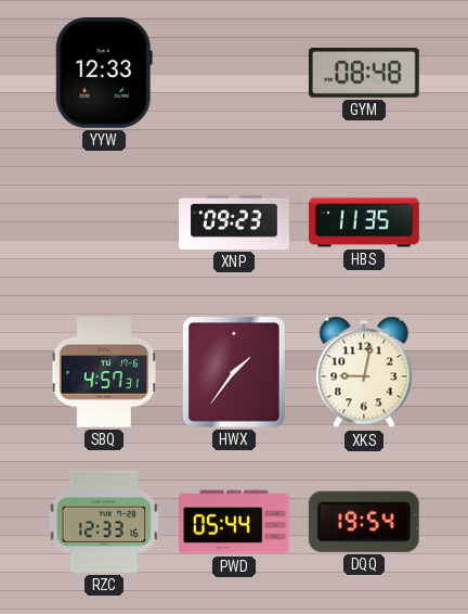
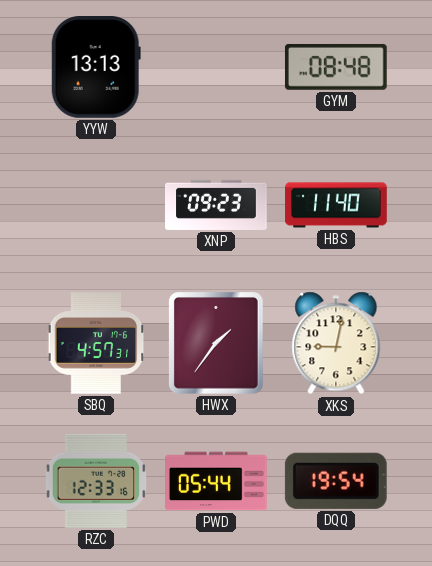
YYW: 12:33 -> 13:13 (96, 68)
HBS: 11:35 -> 11:40 (336, 205)
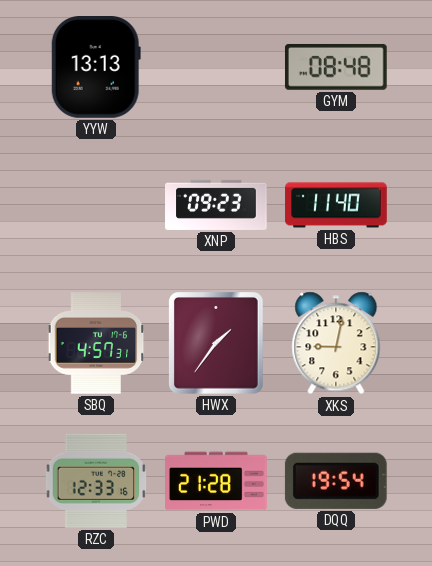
PWD: 05:44 -> 21:28 (216, 481)
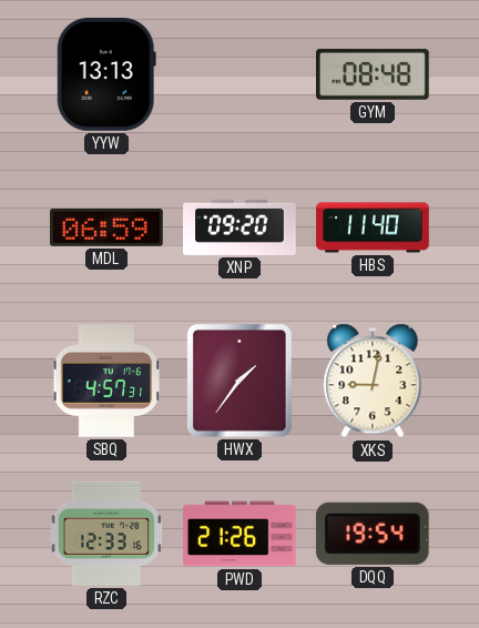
MDL: none -> 06:59 (108, 227)
XNP: 09:23 -> 09:20 (239, 227)
PWD: 21:28 -> 21:26 (239, 534)
